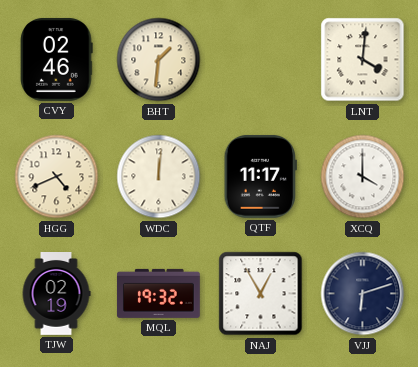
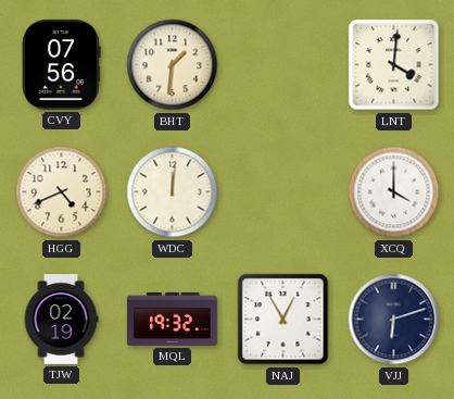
CVY: 02:46 -> 07:56 (62, 64)
QTF: 11:17 -> none (260, 176)
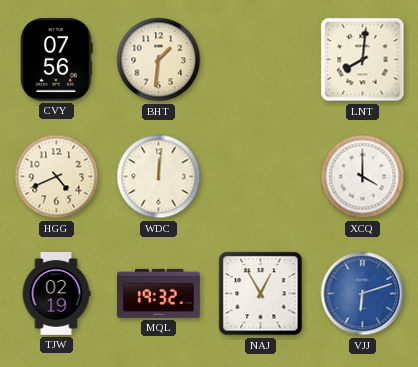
LNT: 4:01 -> 8:01 (363, 60)
VJJ dial: navy -> blue (363, 294)
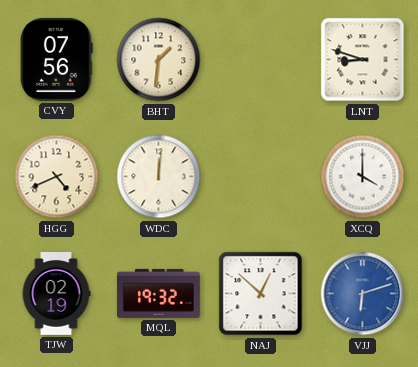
LNT: 8:01 -> 8:48 (363, 60)
NAJ: 12:55 -> 12:52 (261, 294)
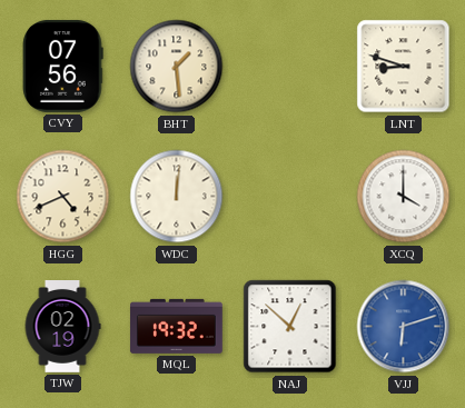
BHT: 1:31 -> 1:29 (177, 67)
